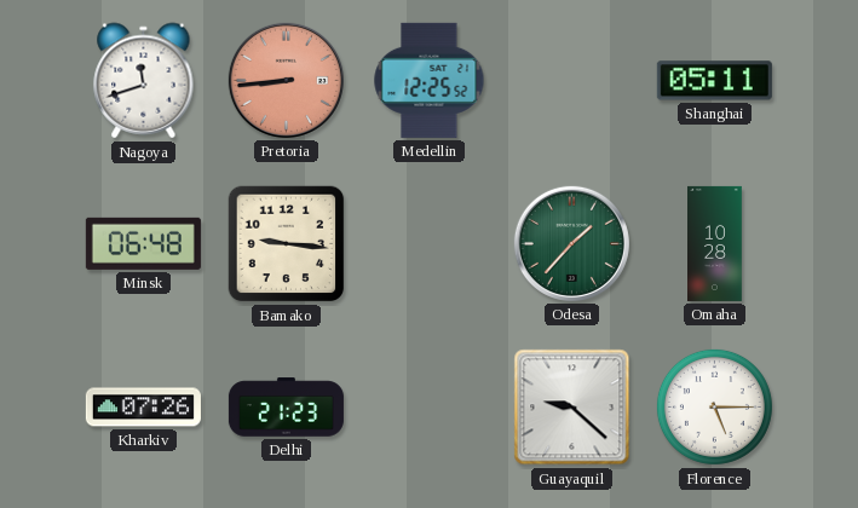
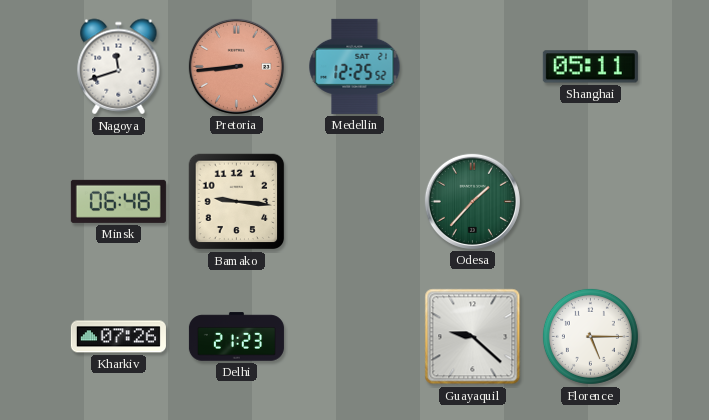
Omaha: 10:28 -> none (715, 243)
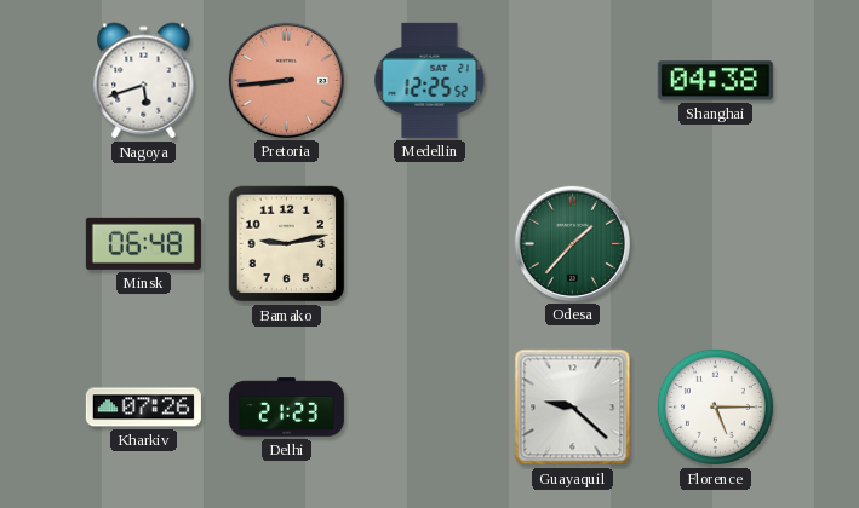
Nagoya: 11:42 -> 5:42 (144, 81)
Shanghai: 05:11 -> 04:38 (715, 81)
Bamako: 9:16 -> 9:13 (287, 244)
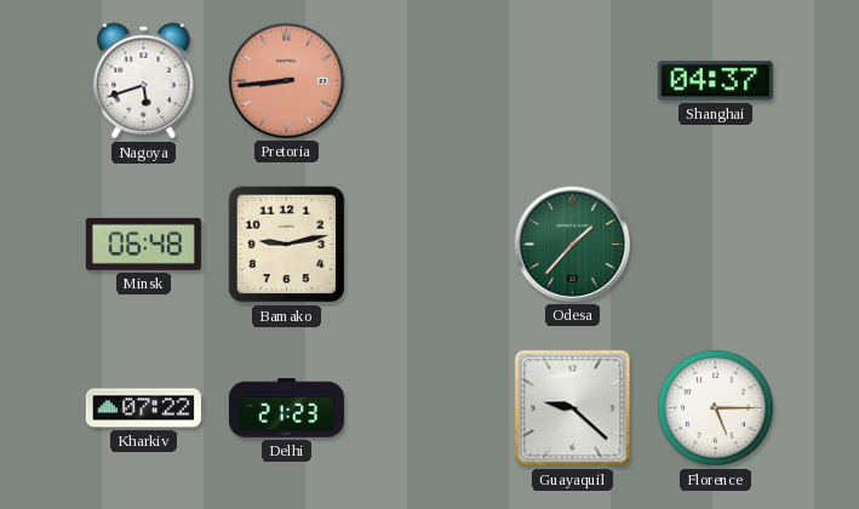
Medellin: 12:25 -> none (430, 80)
Shanghai: 04:38 -> 04:37 (715, 81)
Kharkiv: 07:26 -> 07:22 (143, 408)
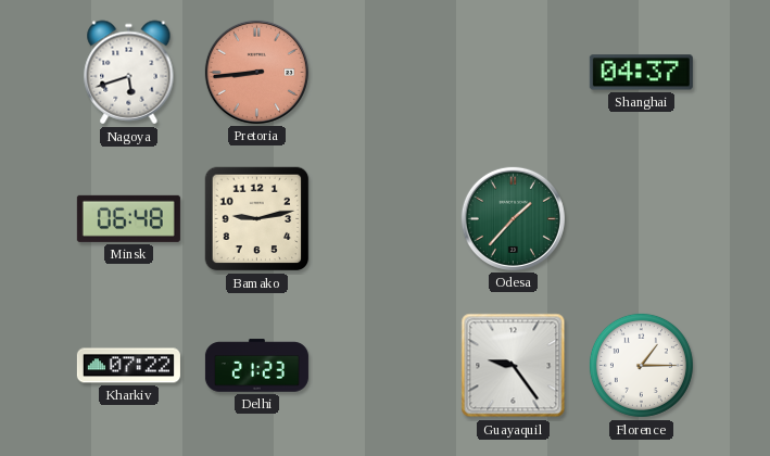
Guayaquil: 9:22 -> 9:24 (514, 366)
Florence: 5:15 -> 1:15 (641, 365)
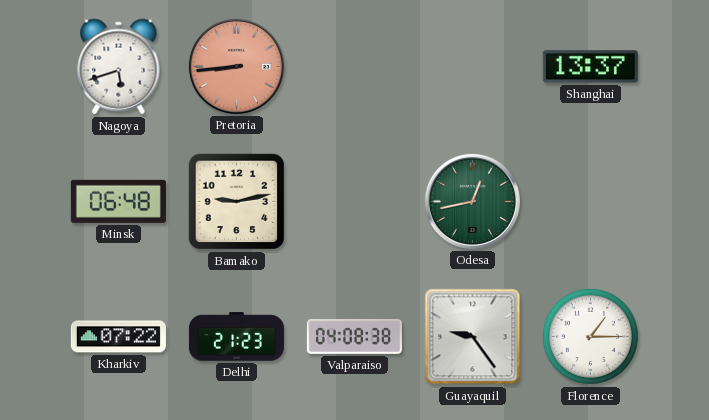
Shanghai: 04:37 -> 13:37 (590, 67)
Odesa: 1:37 -> 12:43 (472, 201)
Valparaiso: none -> 04:08 (354, 336)
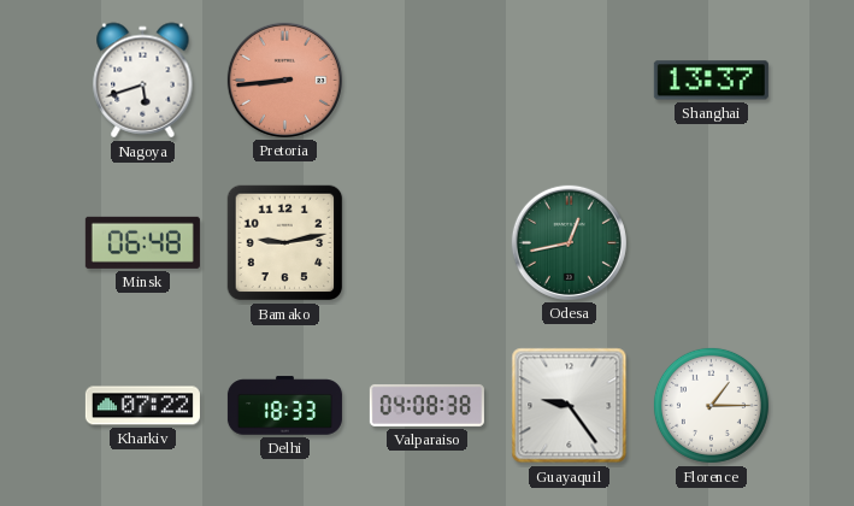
Delhi: 21:23 -> 18:33 (284, 406)
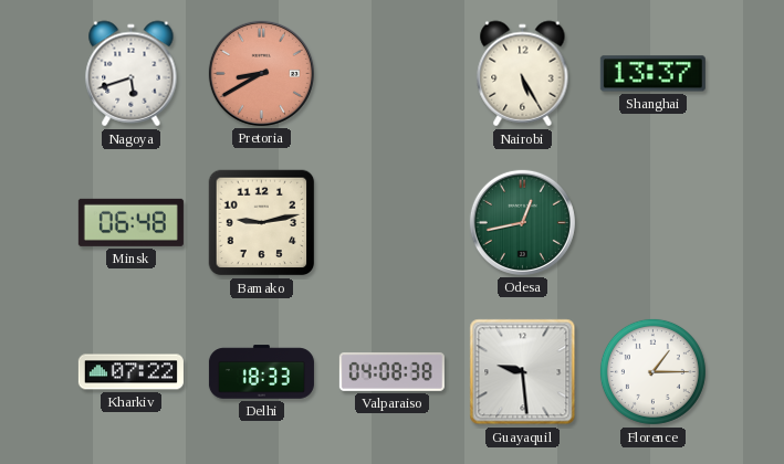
Pretoria: 8:44 -> 8:40 (261, 73)
Nairobi: none -> 5:25 (523, 74)
Guayaquil: 9:24 -> 9:29 (523, 372)
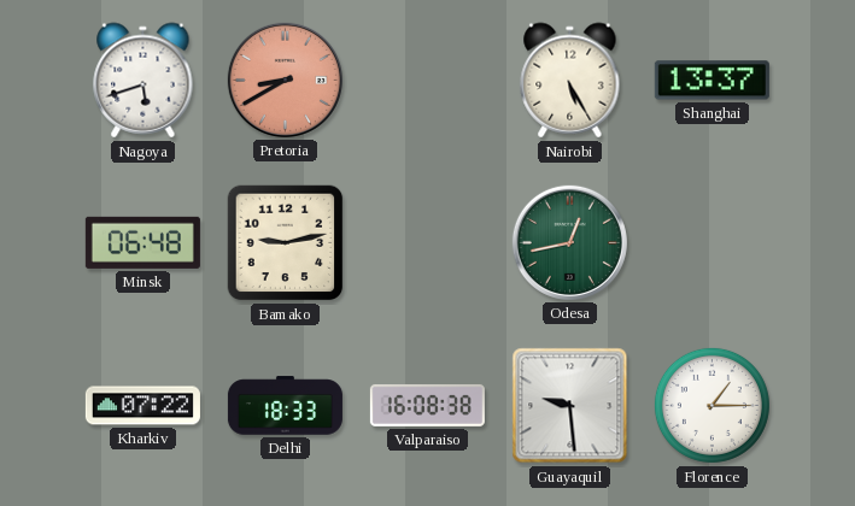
Valparaiso: 04:08 -> 16:08 (427, 405)
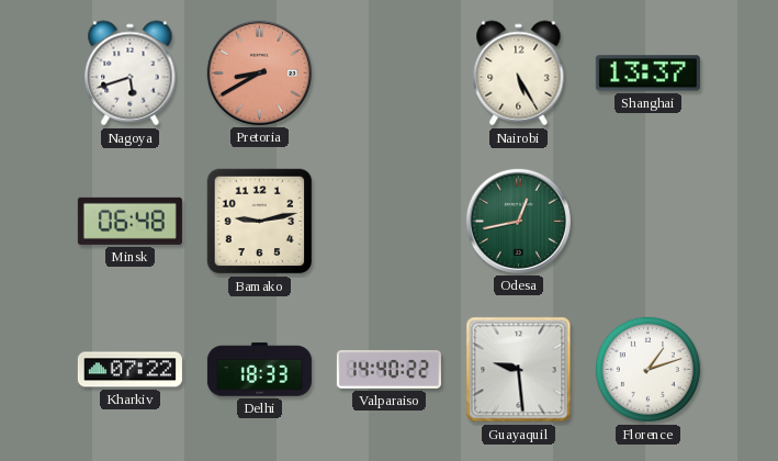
Valparaiso: 16:08 -> 14:40 (388, 369)
Florence: 1:15 -> 1:12 (647, 369)
